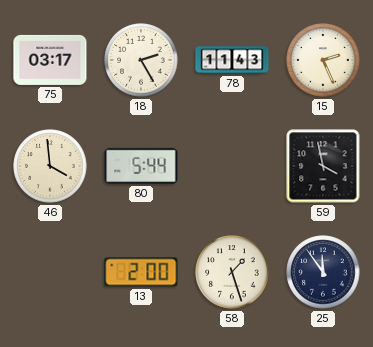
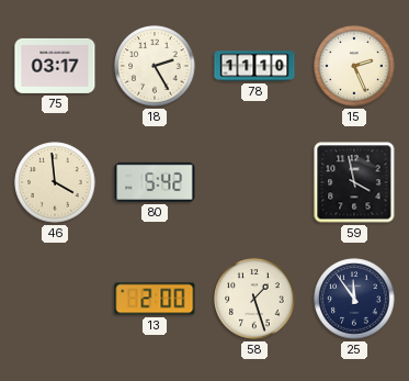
78: 11:43 -> 11:10 (254, 66)
80: 5:44 -> 5:42 (155, 182)
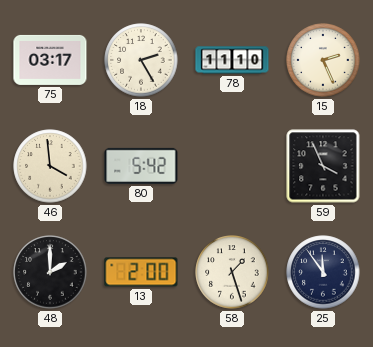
59: 3:58 -> 3:56 (323, 166)
48: none -> 2:00 (50, 272)
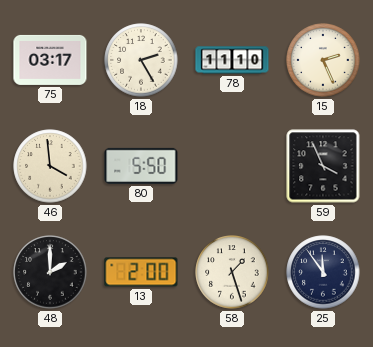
80: 5:42 -> 5:50 (141, 166)
